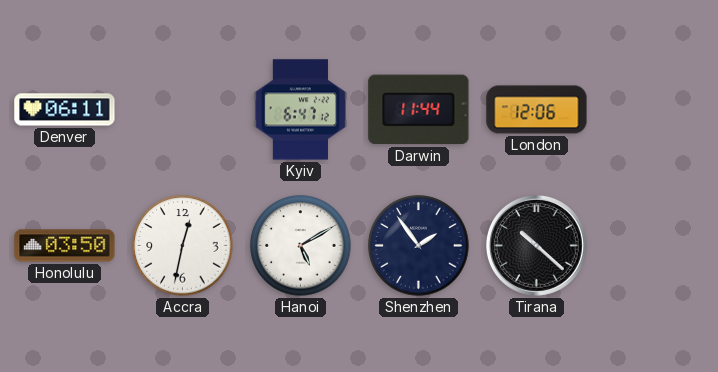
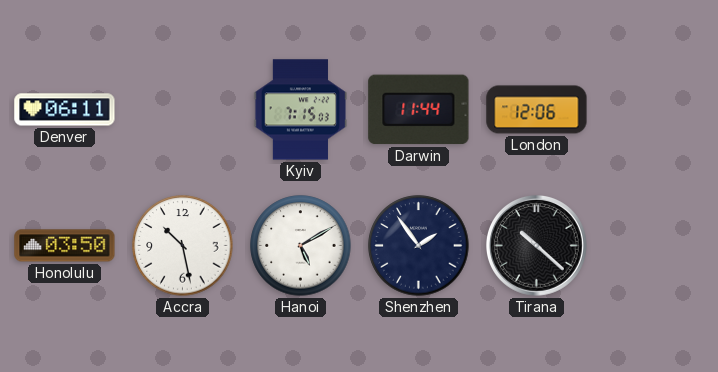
Kyiv: 6:47 -> 7:15 (301, 110)
Accra: 12:32 -> 10:28 (183, 246)
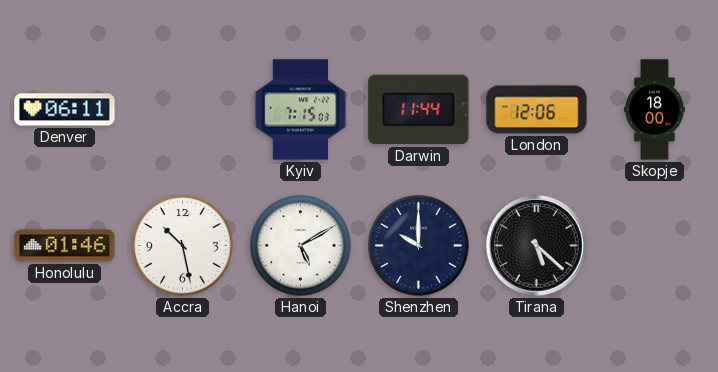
Skopje: none -> 18:00 (655, 110)
Honolulu: 03:50 -> 01:46 (65, 246)
Shenzhen: 1:54 -> 10:00 (419, 246)
Tirana: 10:22 -> 5:22 (537, 246)
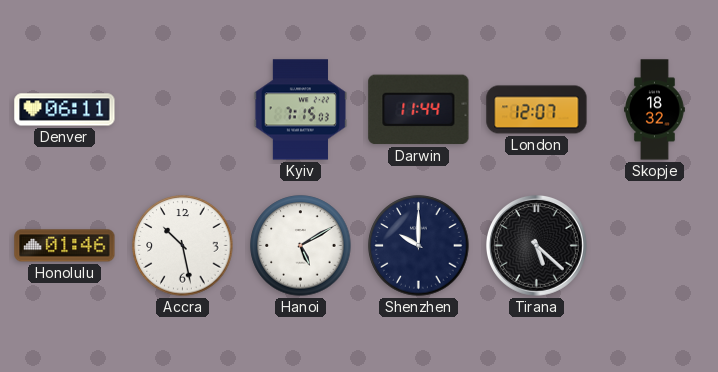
London: 12:06 -> 12:07 (537, 110)
Skopje: 18:00 -> 18:32 (655, 110)
